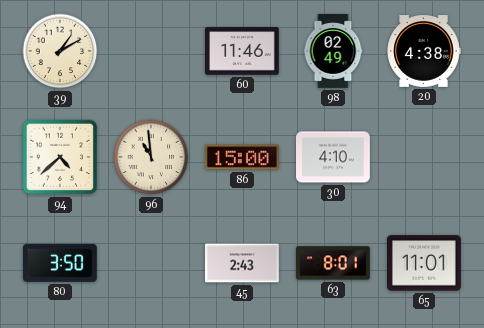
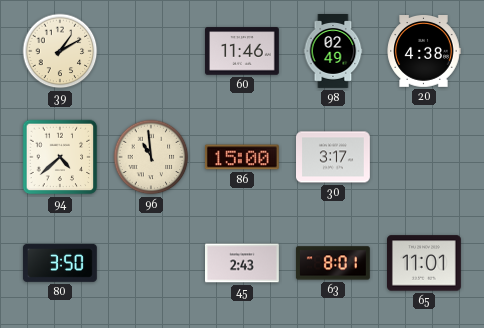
30: 4:10 -> 3:17 (334, 157)
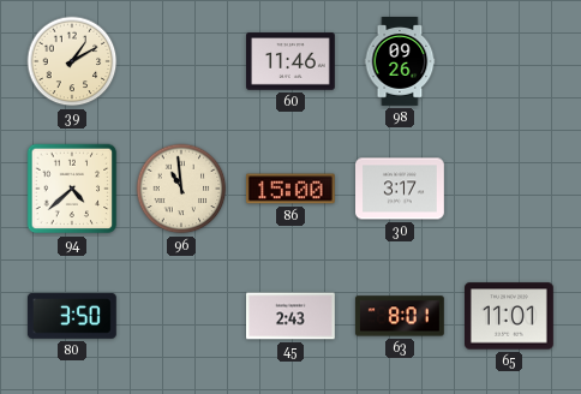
98: 02:49 -> 09:26 (400, 62)
20: 4:38 -> none (424, 52)
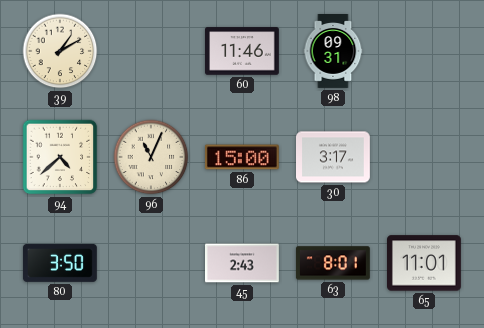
98: 09:26 -> 09:31 (333, 52)
96: 10:59 -> 11:04 (151, 157)
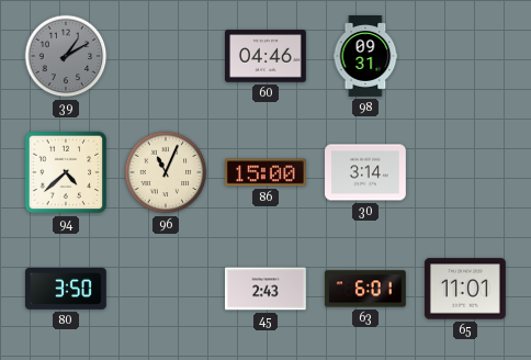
39 dial: cream -> grey (66, 56)
60: 11:46 -> 04:46 (267, 56)
30: 3:17 -> 3:14 (366, 172)
63: 8:01 -> 6:01 (365, 289)
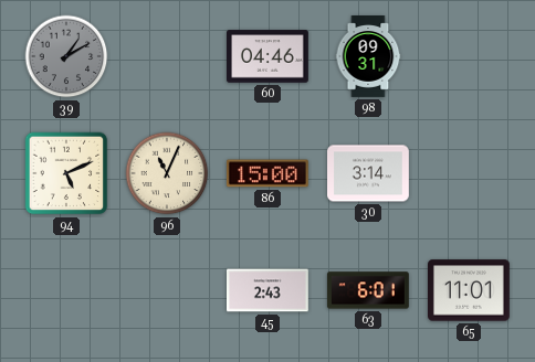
94: 4:38 -> 5:11 (66, 173)
80: 3:50 -> none (66, 289)
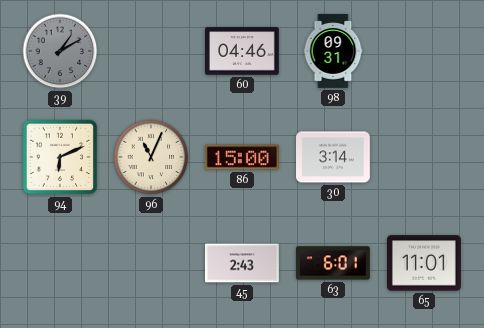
94: 5:11 -> 6:11 (60, 157)
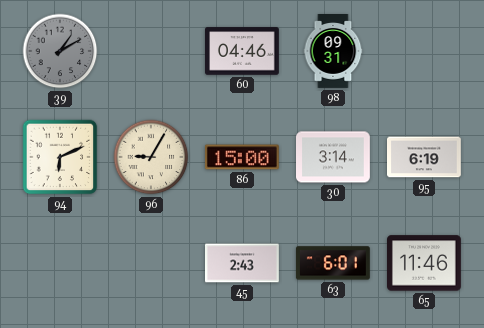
96: 11:04 -> 9:05 (151, 157)
95: none -> 6:19 (425, 157)
65: 11:01 -> 11:46 (425, 263)
